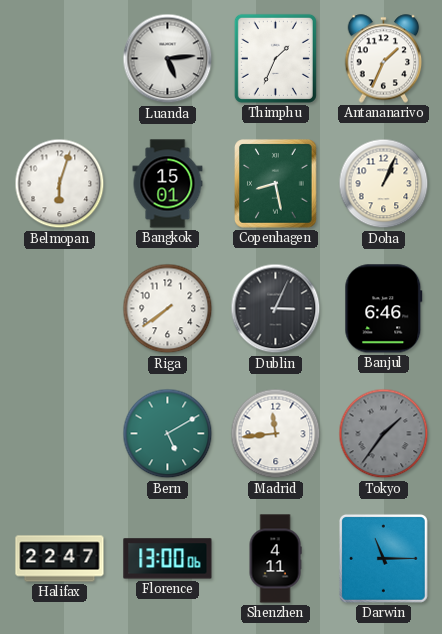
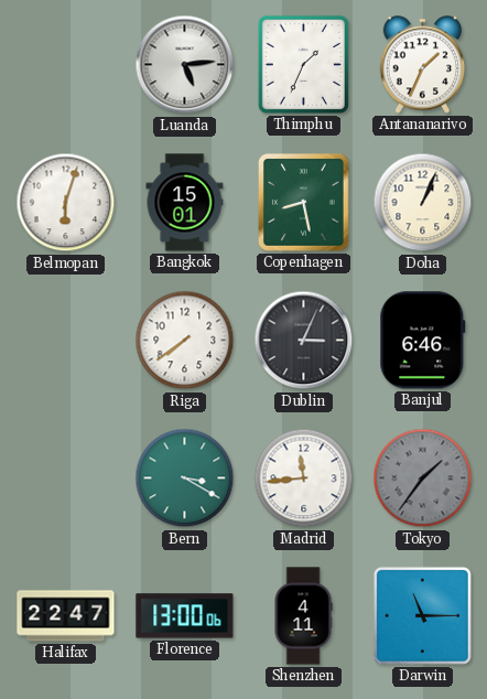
Bern: 5:10 -> 3:20 (185, 478)
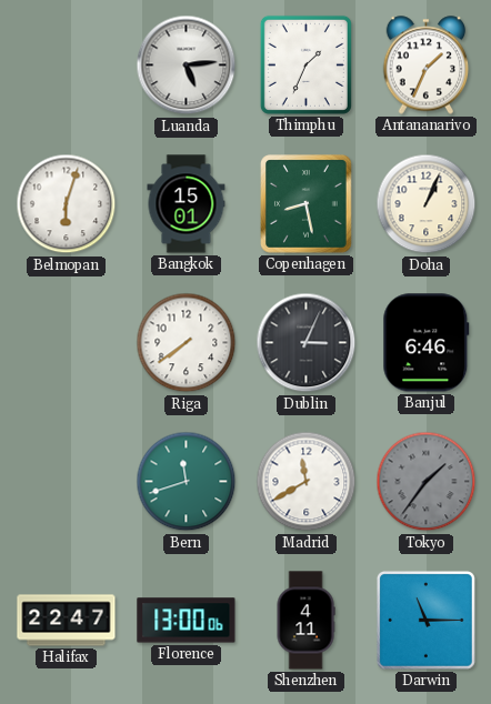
Bern: 3:20 -> 11:42 (187, 482)
Madrid: 11:44 -> 11:40 (307, 482)
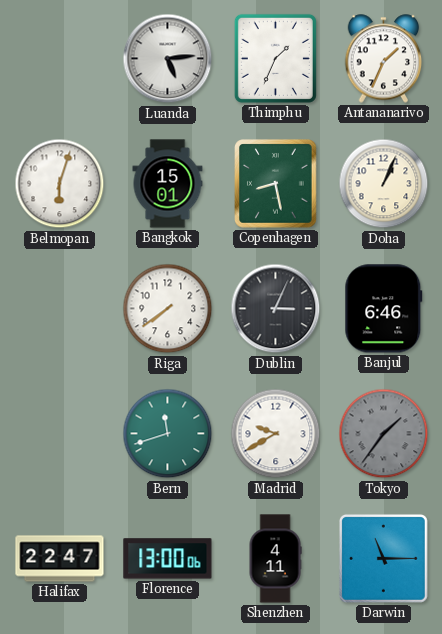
Madrid: 11:40 -> 9:40 (276, 434)
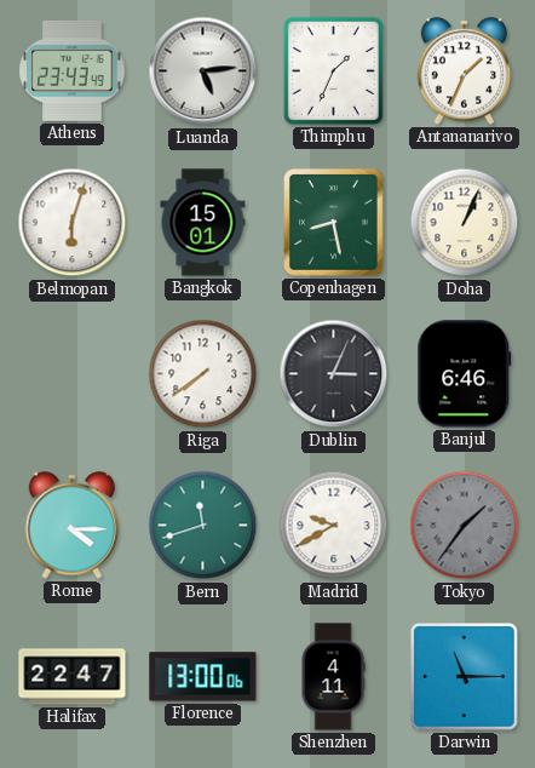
Athens: none -> 23:43 (73, 70)
Rome: none -> 4:15 (73, 526)
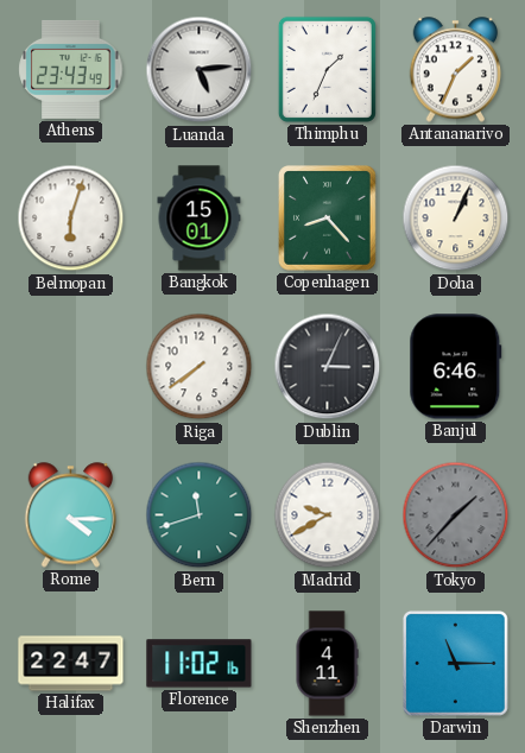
Copenhagen: 8:28 -> 8:23 (328, 219)
Tokyo: 1:36 -> 1:37 (456, 515)
Florence: 13:00 -> 11:02 (200, 664)
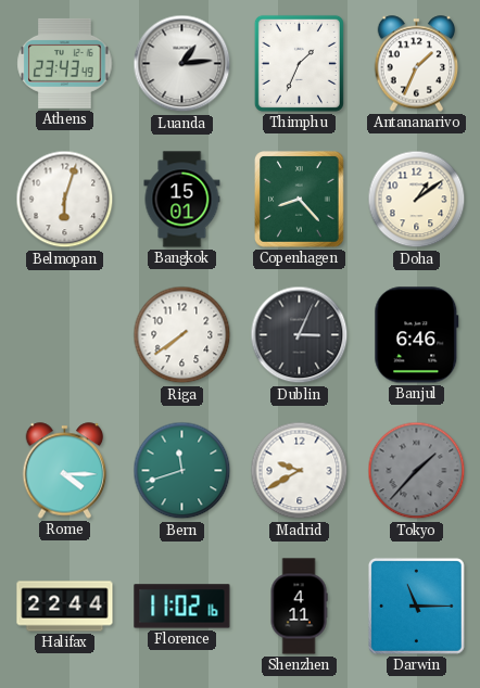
Luanda: 5:14 -> 1:14 (182, 64)
Doha: 1:04 -> 1:09 (417, 200)
Halifax: 22:47 -> 22:44 (65, 607)
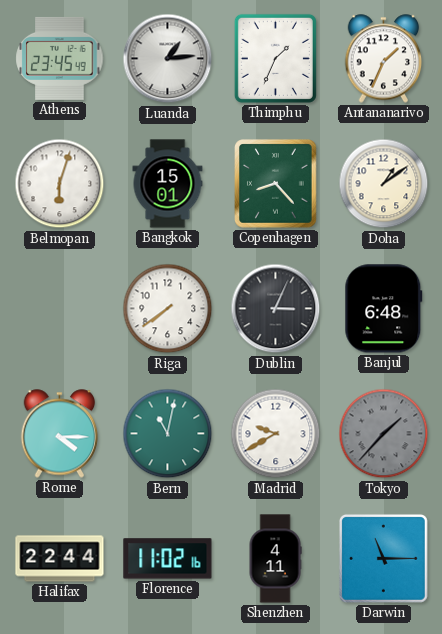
Athens: 23:43 -> 23:45 (60, 58)
Banjul: 6:46 -> 6:48 (384, 309)
Bern: 11:42 -> 11:02 (168, 434)
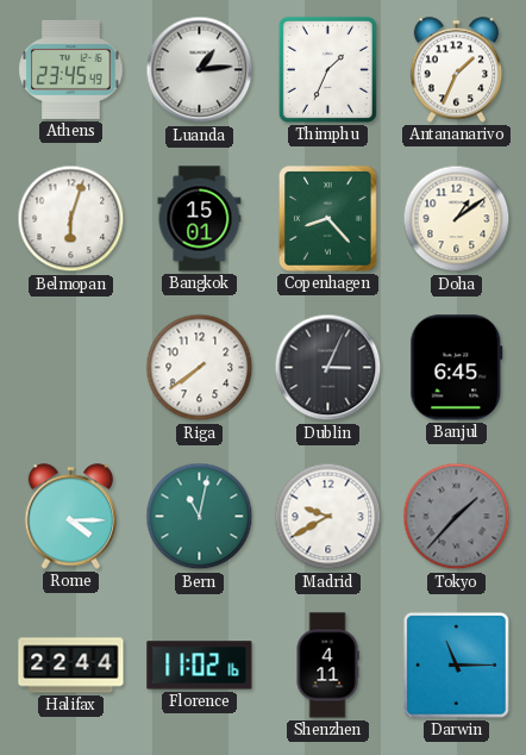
Banjul: 6:48 -> 6:45 (457, 368)
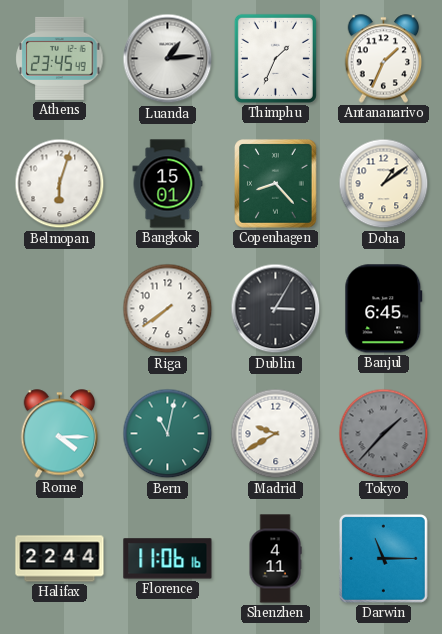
Dublin: 3:04 -> 3:05 (276, 309)
Florence: 11:02 -> 11:06 (168, 559)
